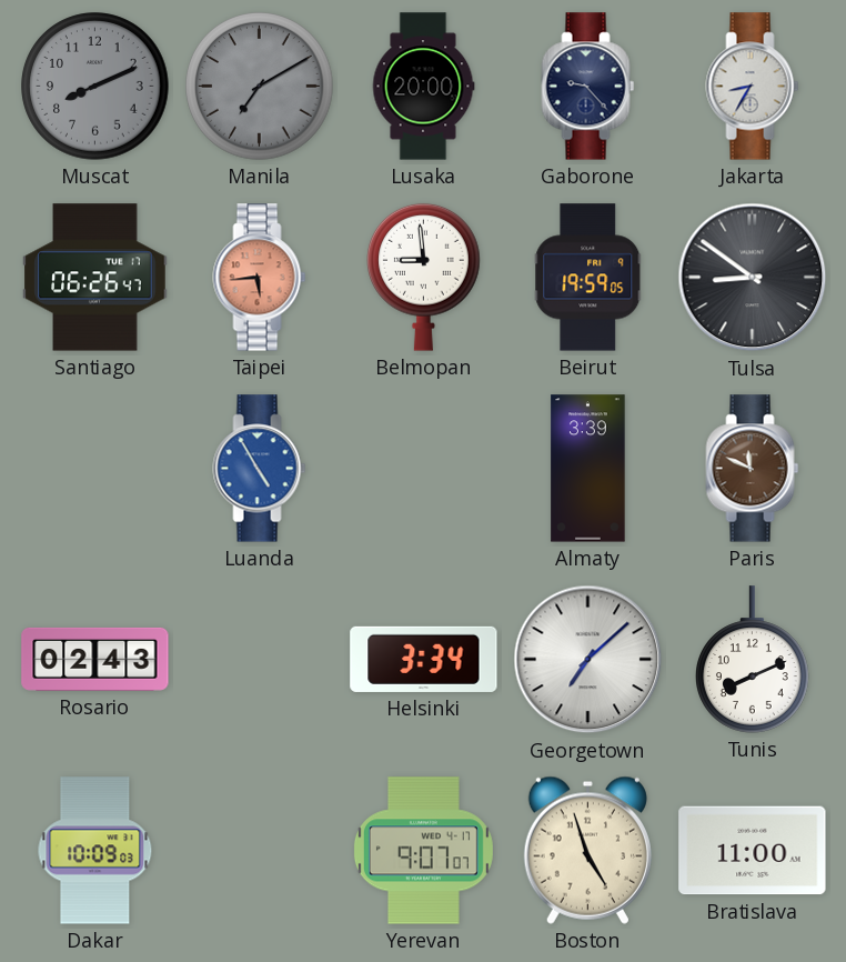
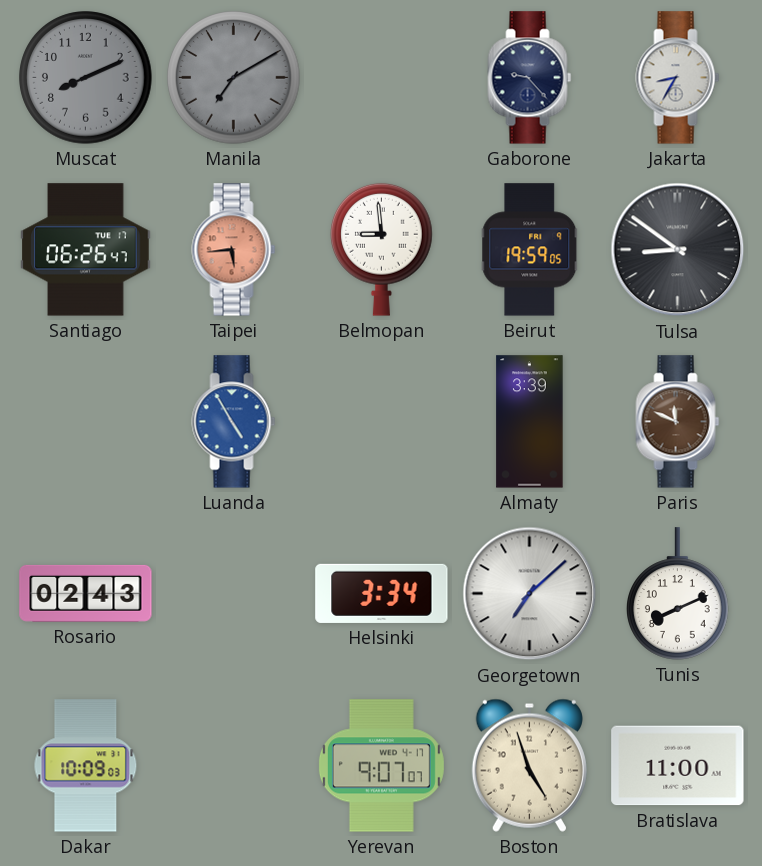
Lusaka: 20:00 -> none (423, 87)
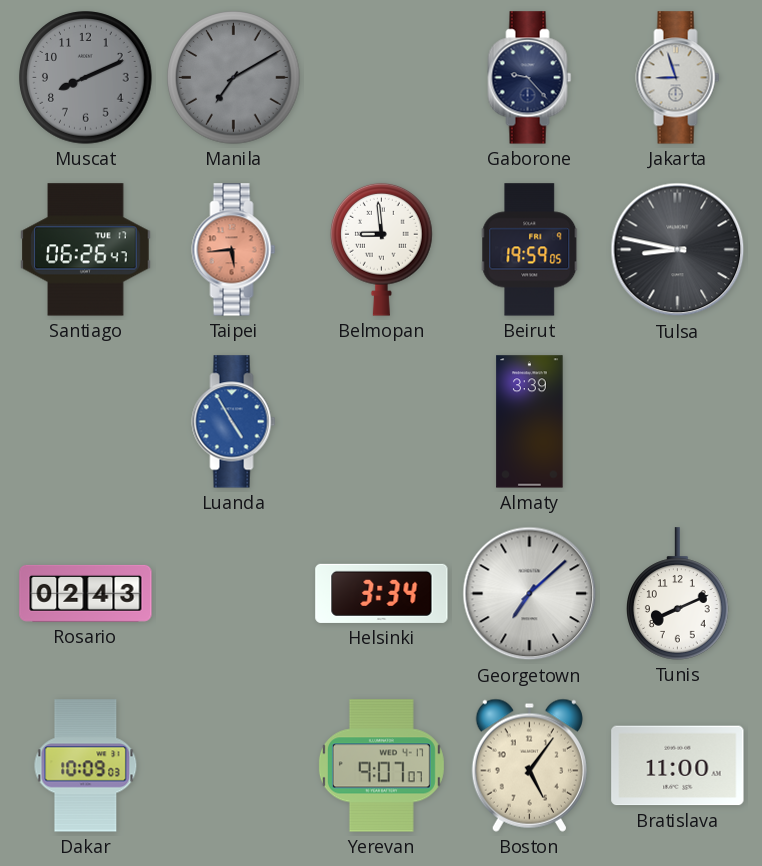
Jakarta: 8:35 -> 8:57 (678, 78)
Tulsa: 8:51 -> 8:47 (678, 250)
Paris: 11:49 -> none (678, 422)
Boston: 4:57 -> 5:06 (529, 765)
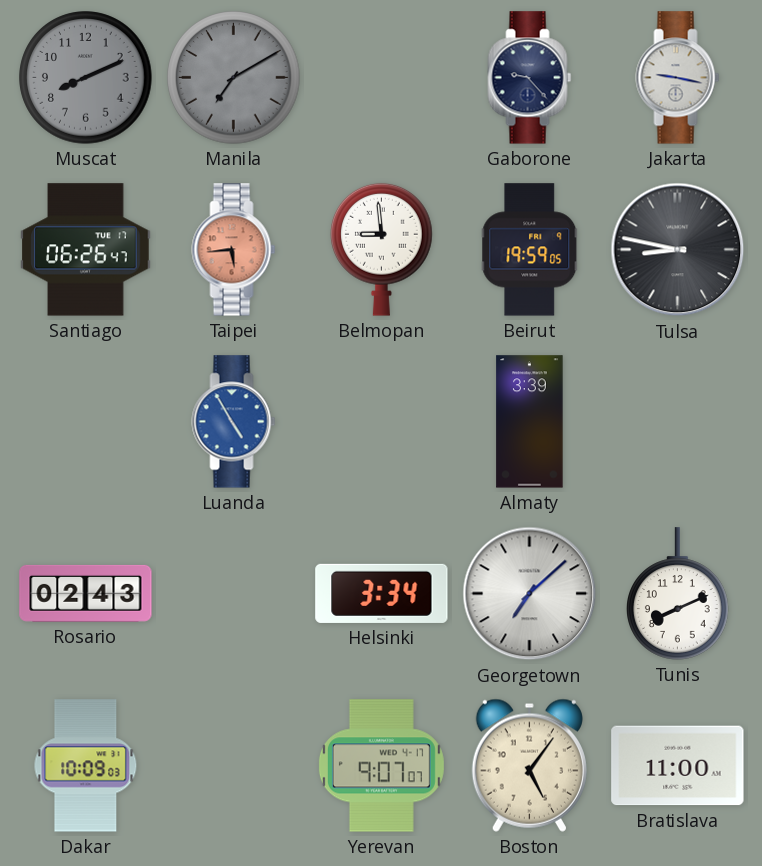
Jakarta: 8:57 -> 9:17 (678, 78)
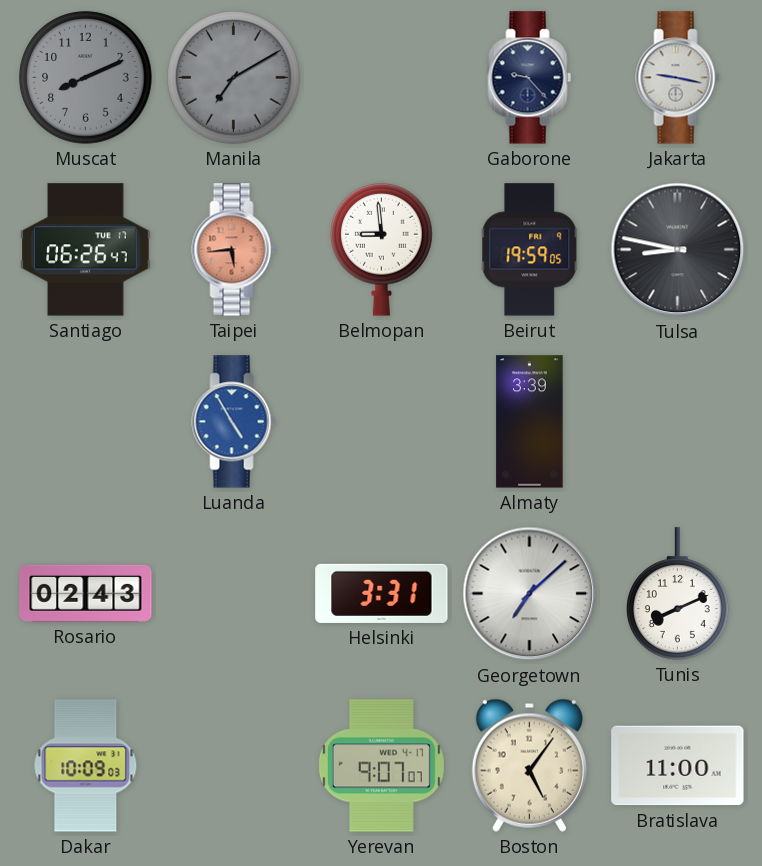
Helsinki: 3:34 -> 3:31 (382, 593)
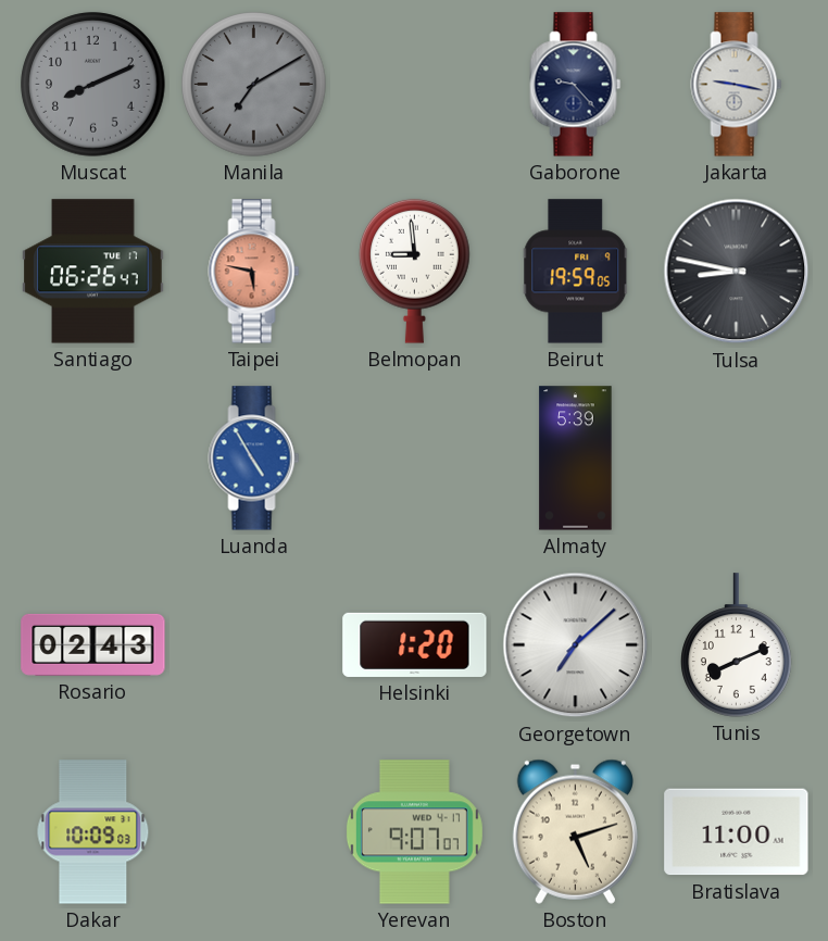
Taipei: 5:44 -> 5:47 (254, 272)
Almaty: 3:39 -> 5:39 (576, 459)
Helsinki: 3:31 -> 1:20 (415, 644)
Boston: 5:06 -> 5:12 (575, 831)
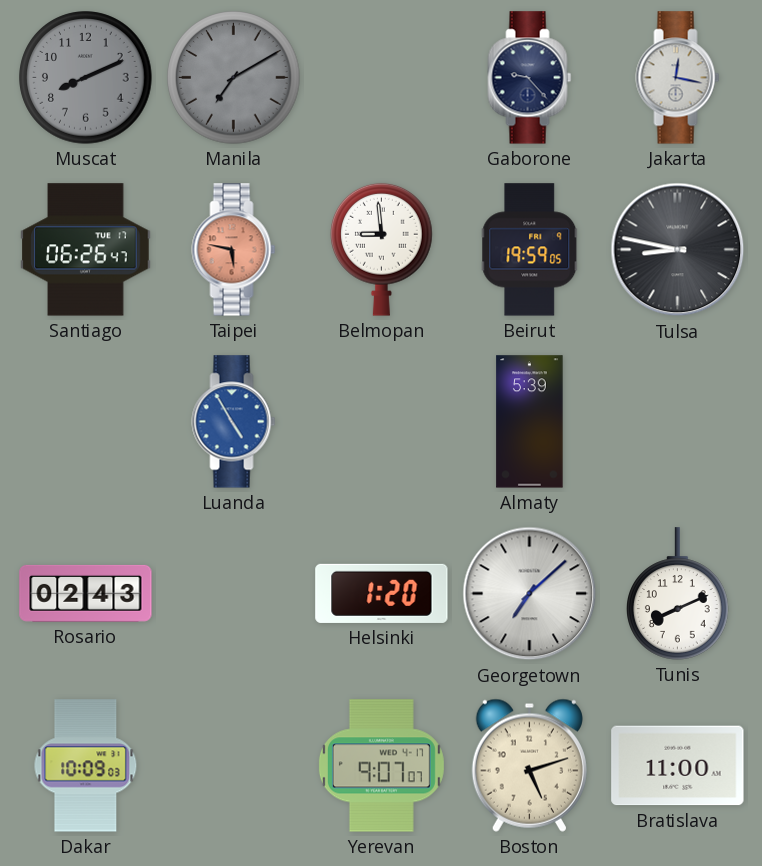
Jakarta: 9:17 -> 12:17 (678, 78)
